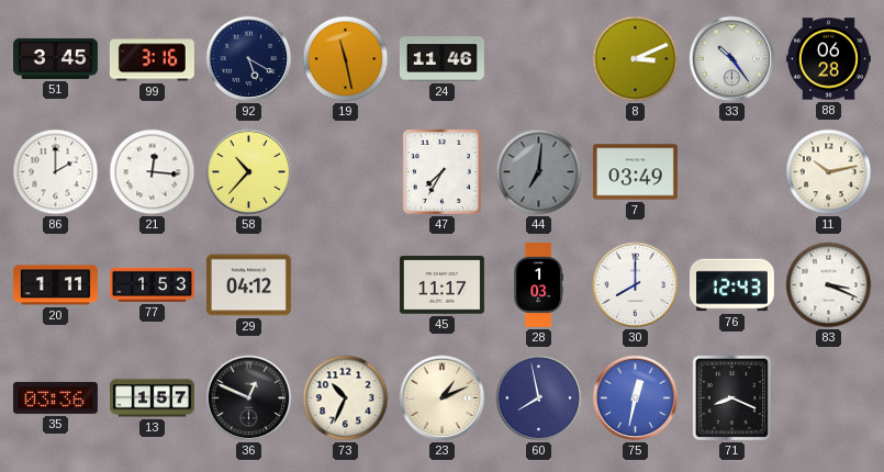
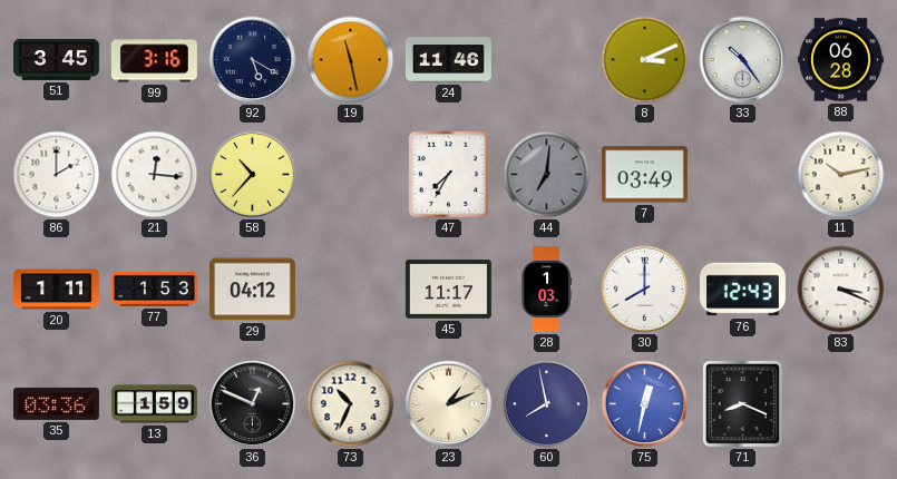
13: 1:57 -> 1:59 (154, 404)
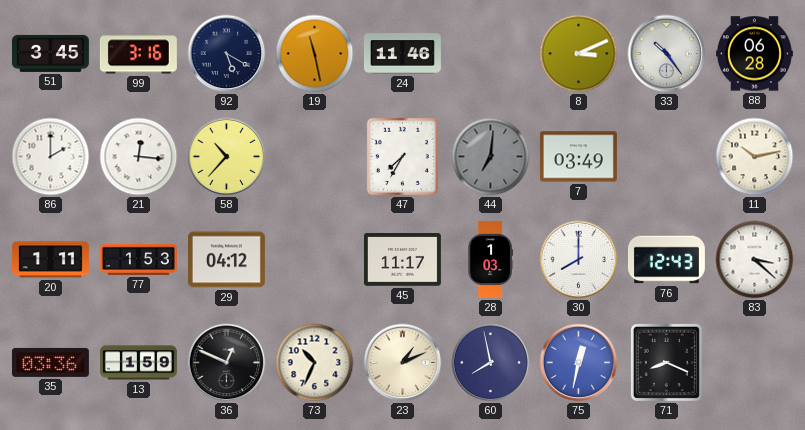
83: 3:19 -> 3:22 (755, 260)
